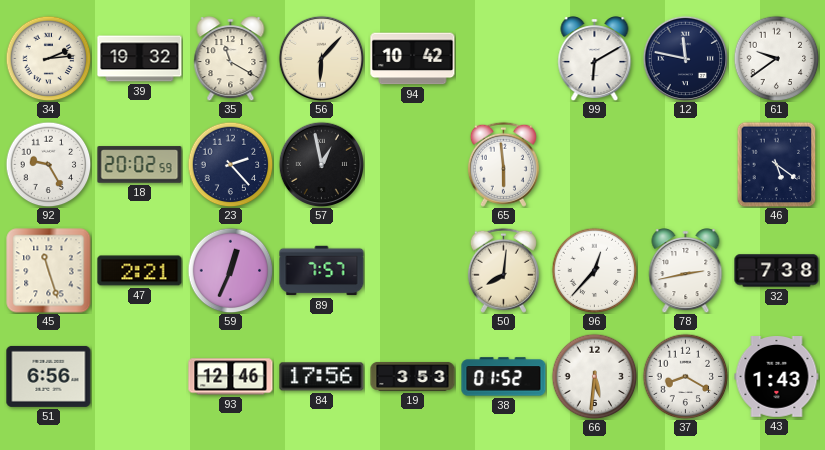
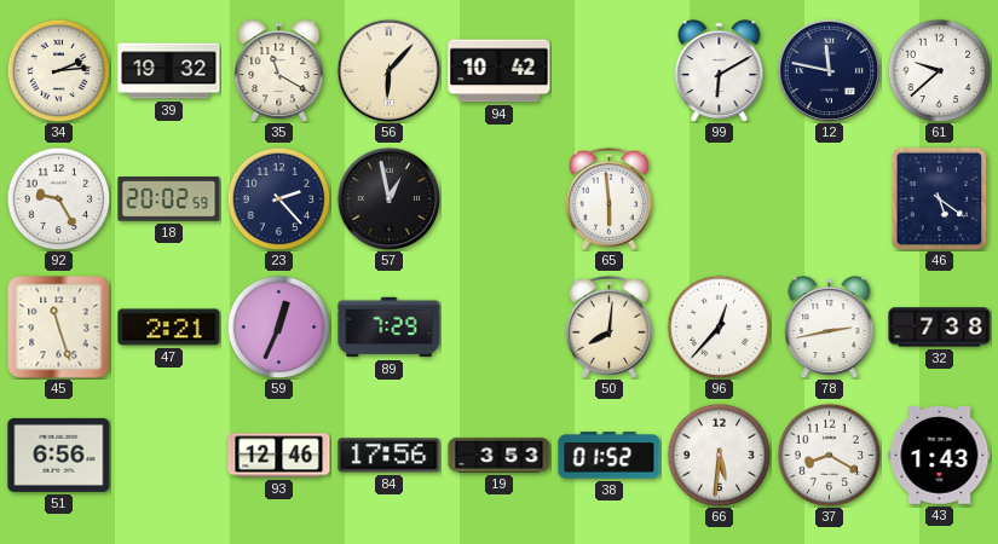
61: 9:39 -> 9:38 (939, 70)
89: 7:57 -> 7:29 (390, 328)
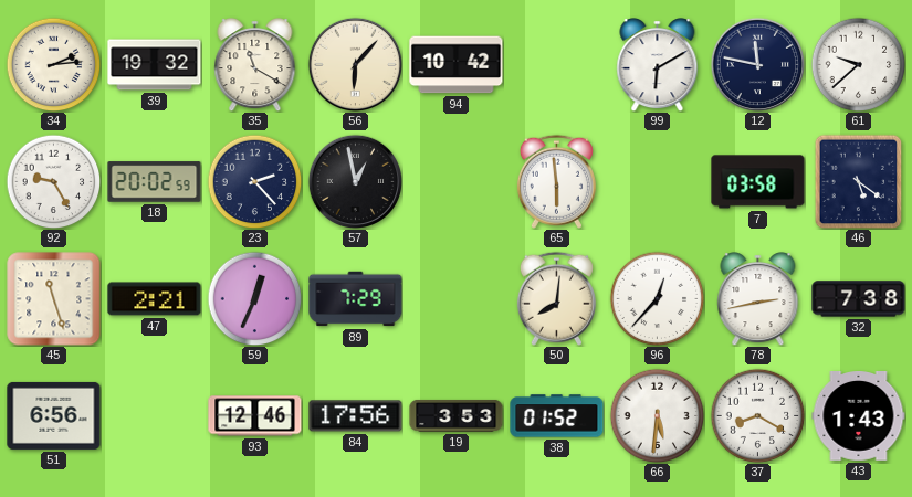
7: none -> 03:58 (758, 182)
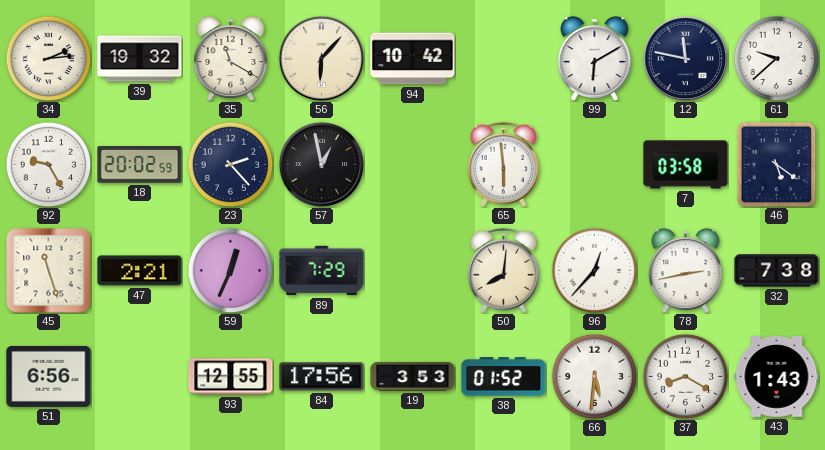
93: 12:46 -> 12:55 (231, 377)
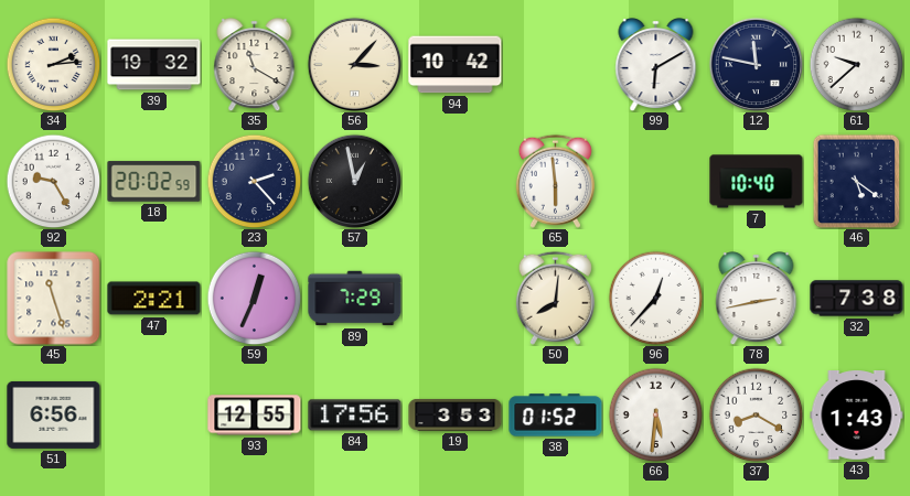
56: 6:07 -> 3:07 (354, 64)
7: 03:58 -> 10:40 (757, 182)
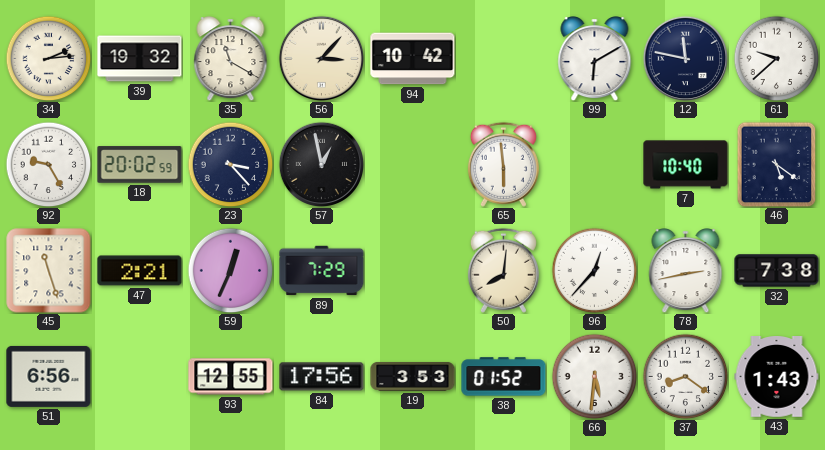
23: 2:23 -> 3:23 (230, 164)
37: 8:20 -> 8:21 (685, 376)
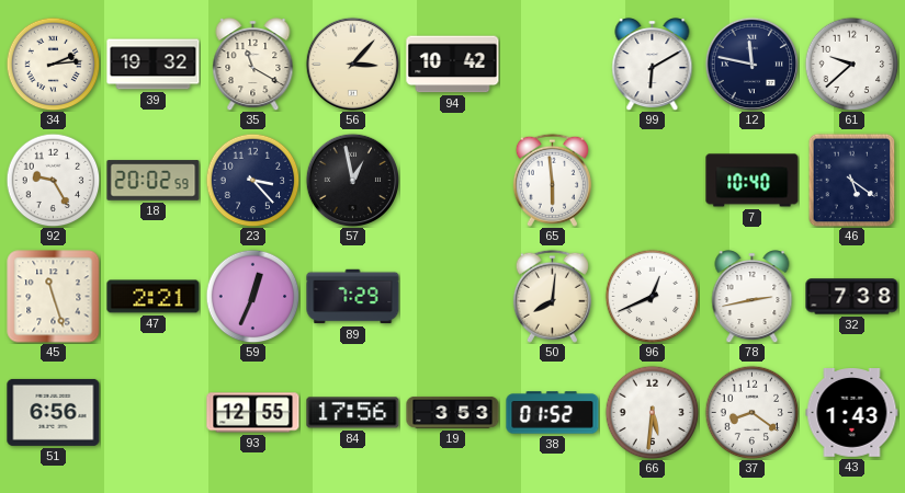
96: 12:37 -> 12:41 (652, 296)
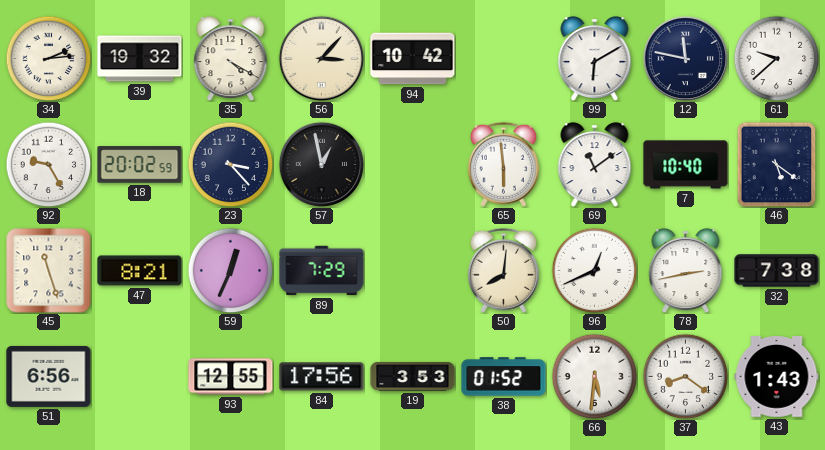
35: 11:20 -> 4:20 (231, 59)
69: none -> 11:09 (595, 165)
47: 2:21 -> 8:21 (140, 271)
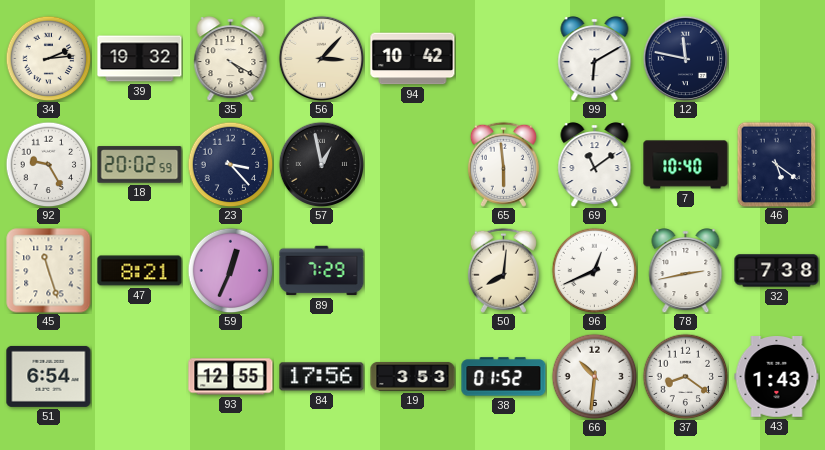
61: 9:38 -> none (776, 58)
51: 6:56 -> 6:54 (49, 376)
66: 5:31 -> 10:31 (594, 376)
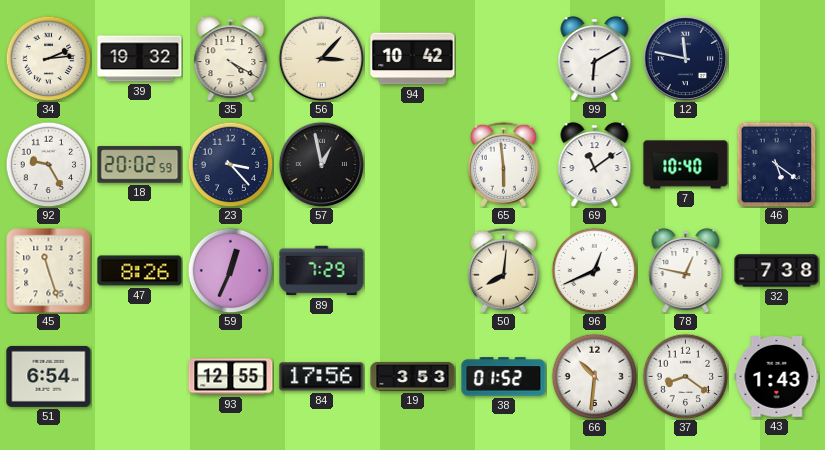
47: 8:21 -> 8:26 (140, 271)
78: 2:43 -> 12:47 (686, 271)
